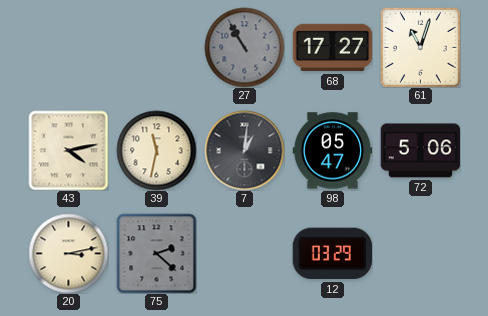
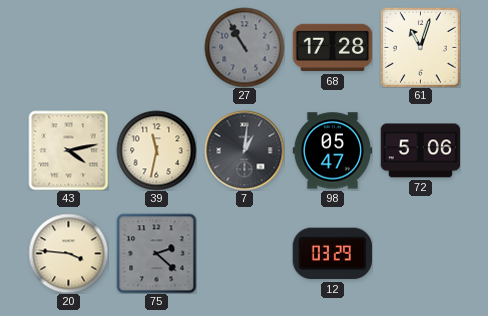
68: 17:27 -> 17:28 (332, 48)
20: 3:13 -> 3:46 (68, 253)
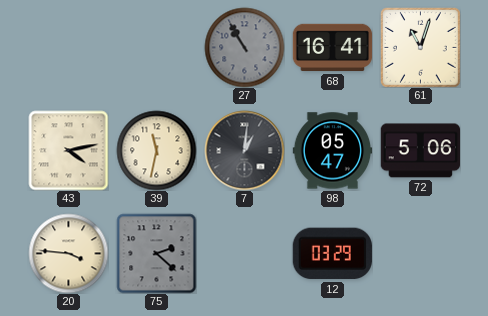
68: 17:28 -> 16:41 (332, 48)
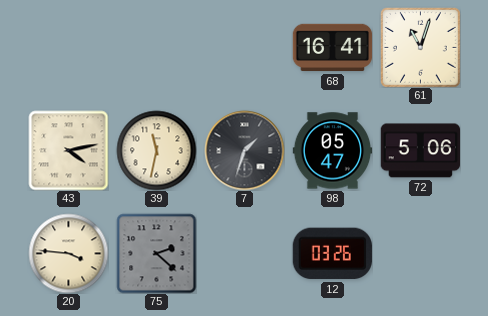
27: 10:55 -> none (244, 47)
7: 1:01 -> 1:33 (244, 150)
12: 03:29 -> 03:26 (332, 254)
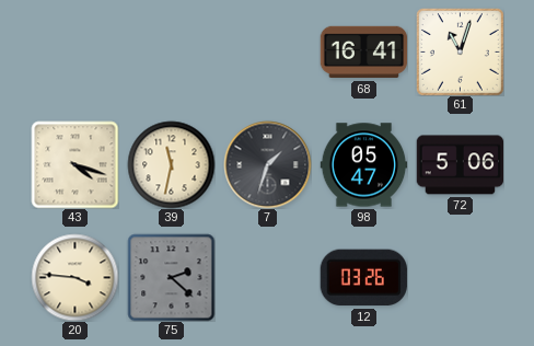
43: 4:13 -> 4:18 (74, 164)
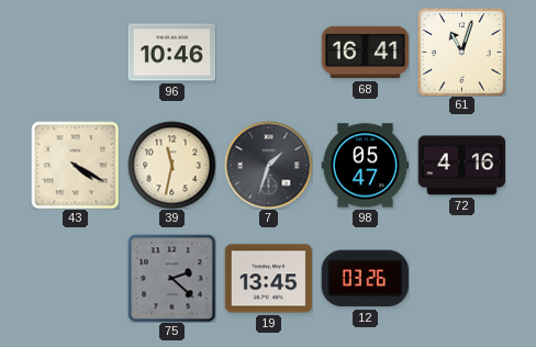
96: none -> 10:46 (171, 53)
43: 4:18 -> 4:20 (75, 165)
72: 5:06 -> 4:16 (461, 166)
20: 3:46 -> none (74, 277)
19: none -> 13:45 (268, 279)
